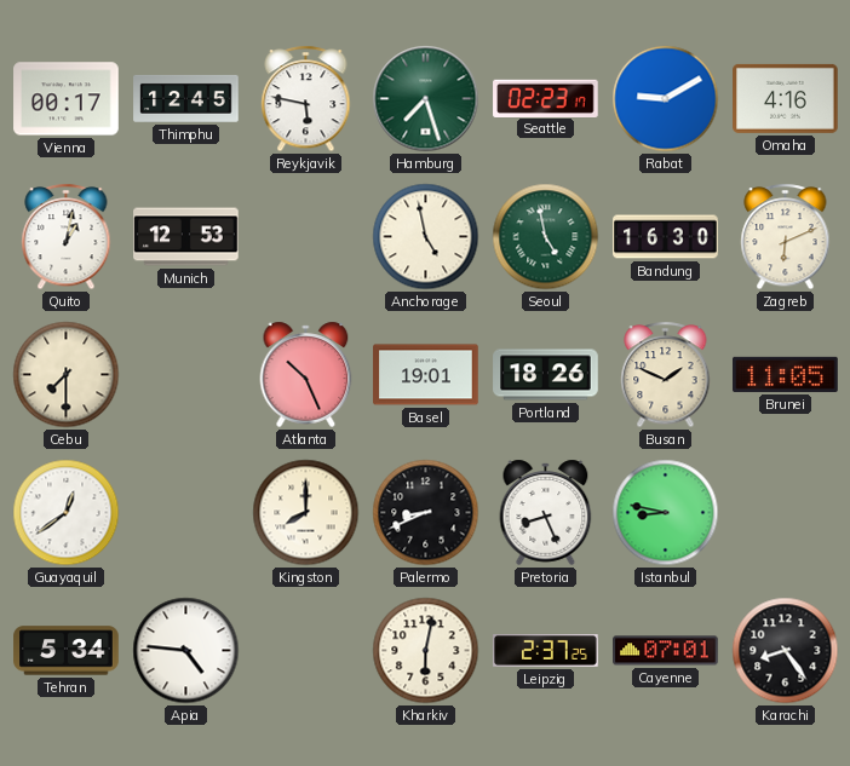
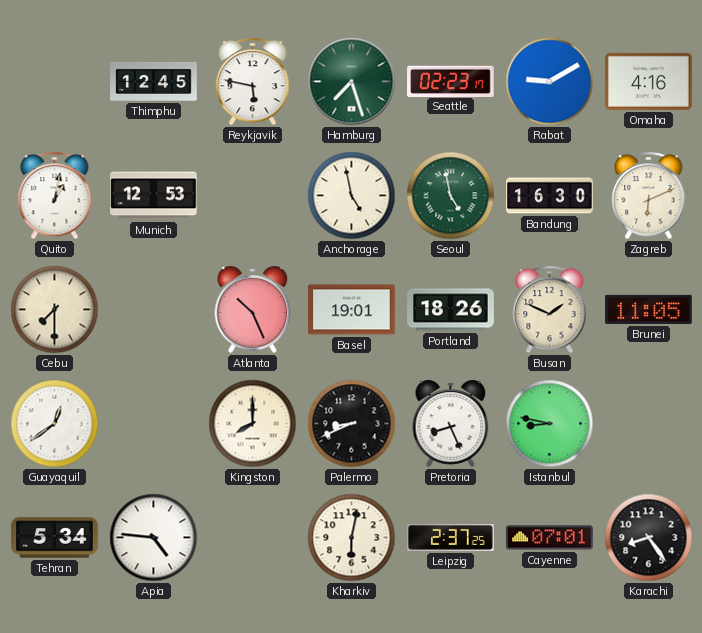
Vienna: 00:17 -> none (67, 99)
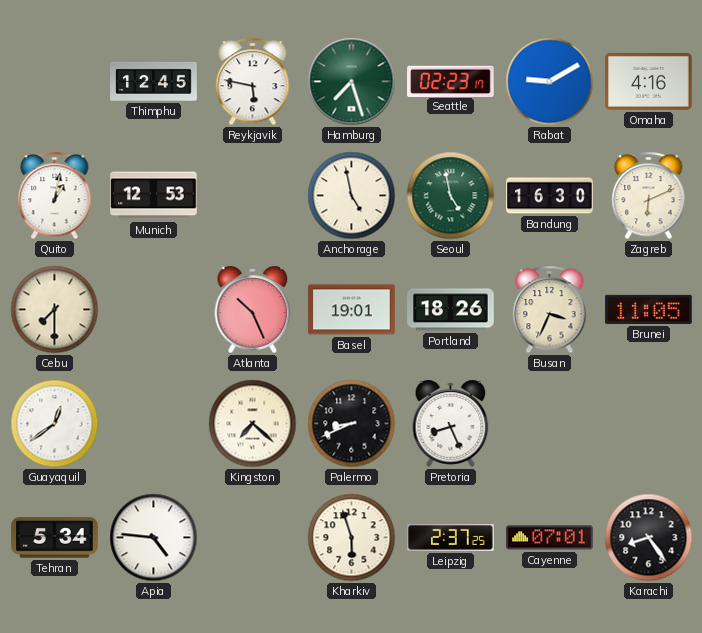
Busan: 1:49 -> 3:34 (550, 310)
Kingston: 8:00 -> 7:22 (253, 424)
Istanbul: 8:47 -> none (550, 424)
Kharkiv: 6:02 -> 5:57 (352, 538)
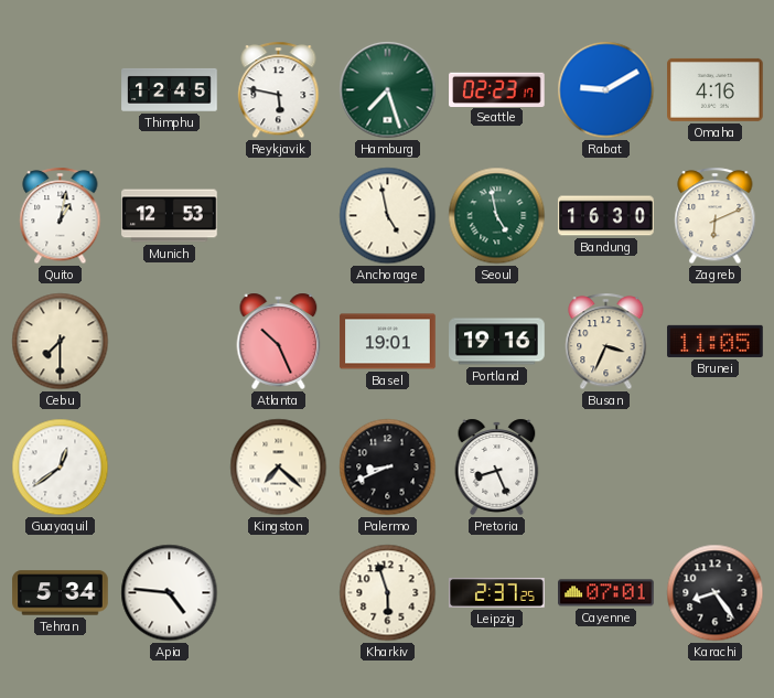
Portland: 18:26 -> 19:16 (497, 342)
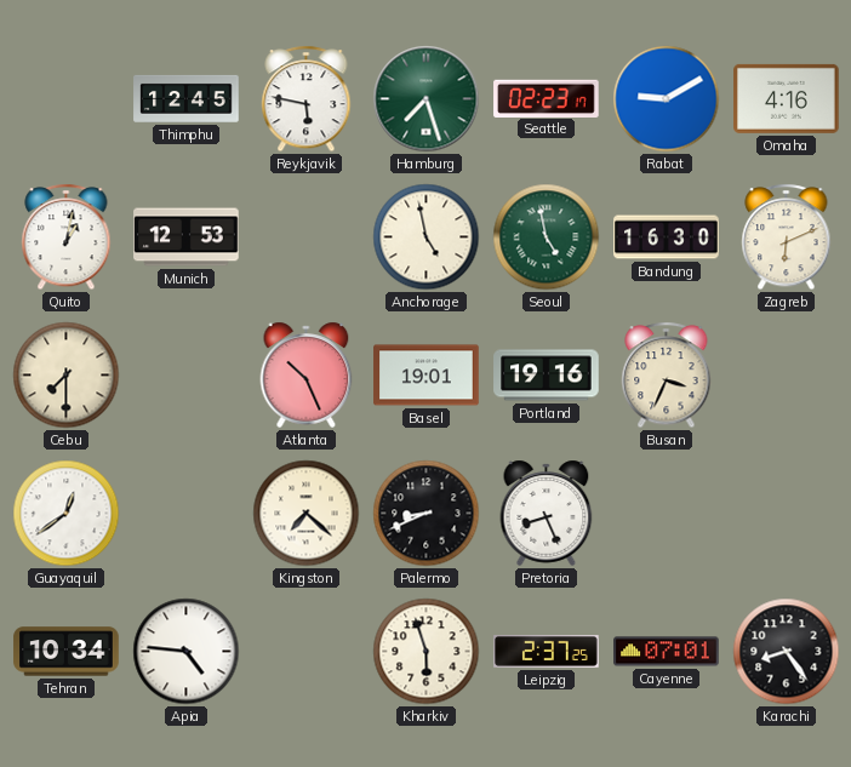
Brunei: 11:05 -> none (716, 341)
Tehran: 5:34 -> 10:34 (67, 652)
